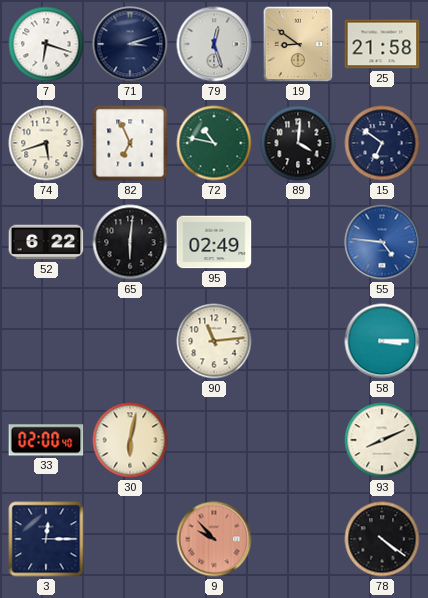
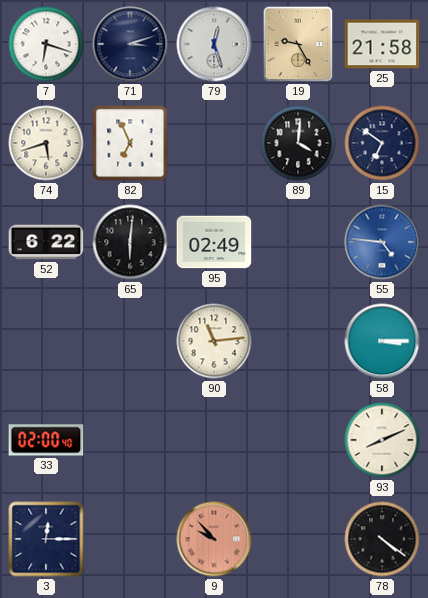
19: 8:51 -> 9:25 (298, 44)
72: 10:47 -> none (214, 143)
30: 6:02 -> none (130, 440)
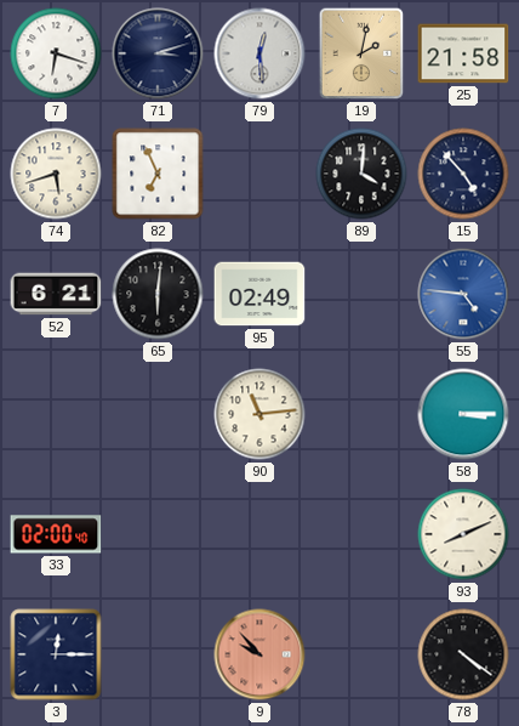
79: 12:27 -> 12:29 (259, 53)
19: 9:25 -> 2:02 (361, 53)
15: 6:51 -> 4:53 (463, 174)
52: 6:22 -> 6:21 (56, 294)
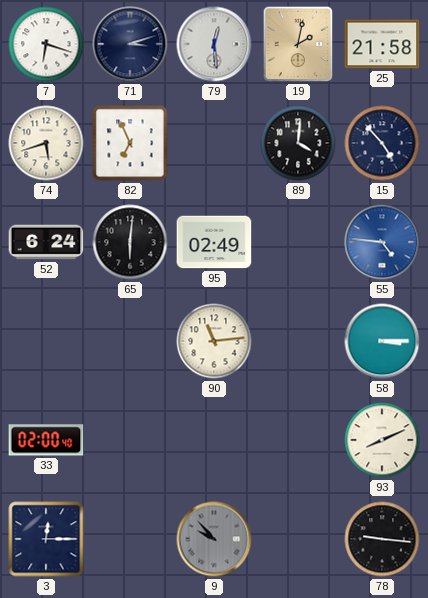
52: 6:21 -> 6:24 (46, 242)
9 dial: salmon -> grey (214, 539)
78: 4:21 -> 9:16 (382, 539)
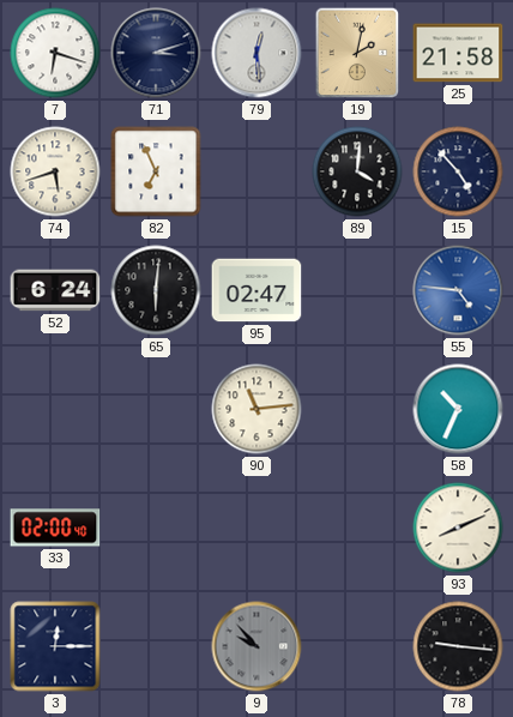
95: 02:49 -> 02:47 (256, 290)
58: 3:15 -> 10:34 (458, 409)
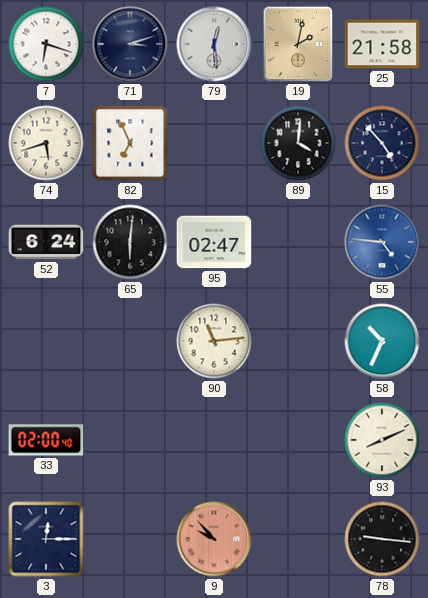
9 dial: grey -> salmon (214, 539)
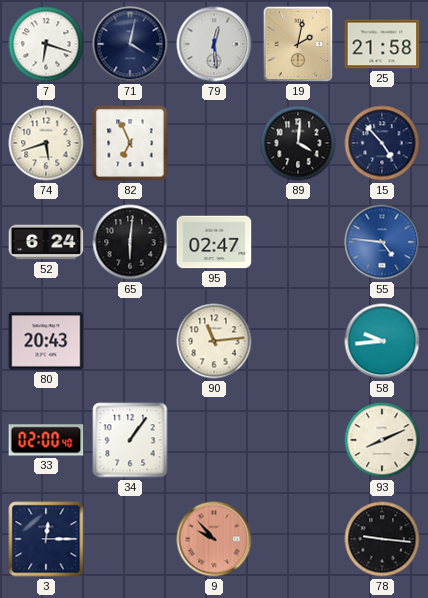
71: 3:12 -> 4:02 (130, 44)
80: none -> 20:43 (46, 341)
58: 10:34 -> 9:44 (382, 341)
34: none -> 1:06 (130, 440)
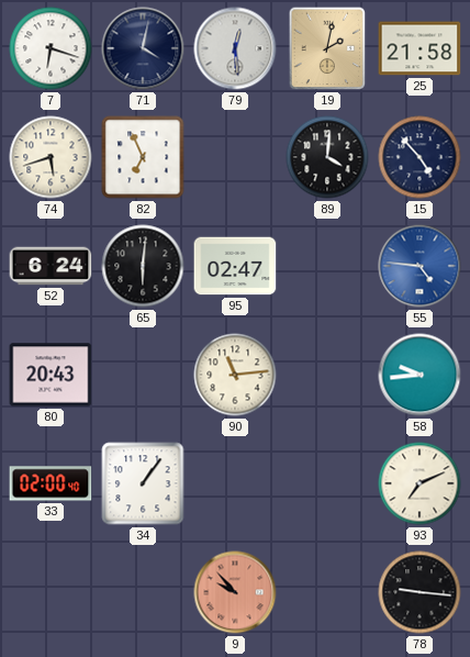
93: 8:11 -> 7:11 (419, 483)
3: 12:15 -> none (46, 539)
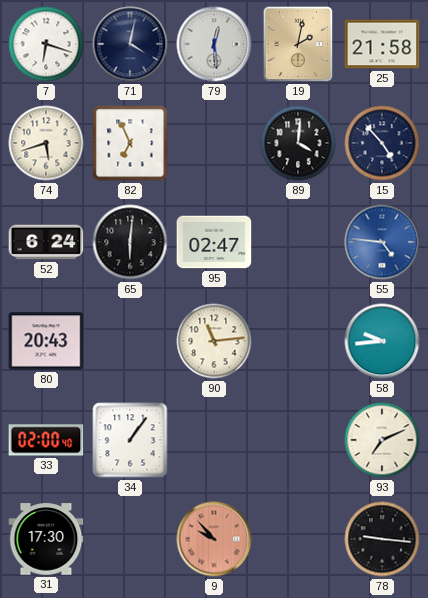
31: none -> 17:30 (46, 539)
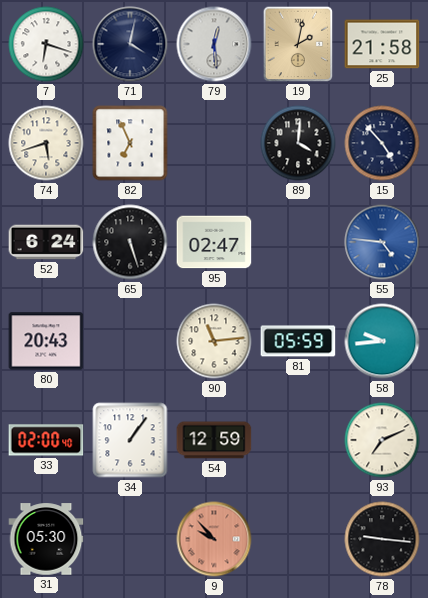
65: 6:01 -> 5:27 (130, 242)
81: none -> 05:59 (298, 341)
54: none -> 12:59 (214, 440)
31: 17:30 -> 05:30 (46, 539)
